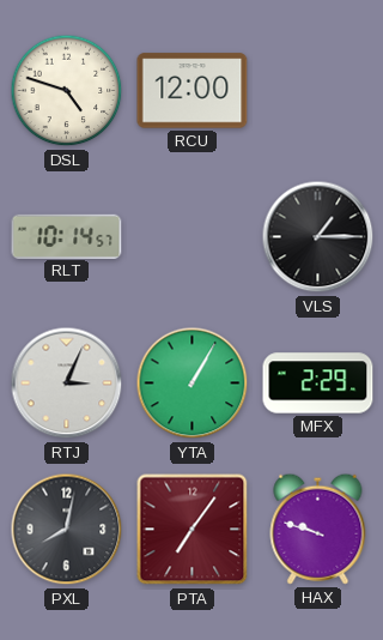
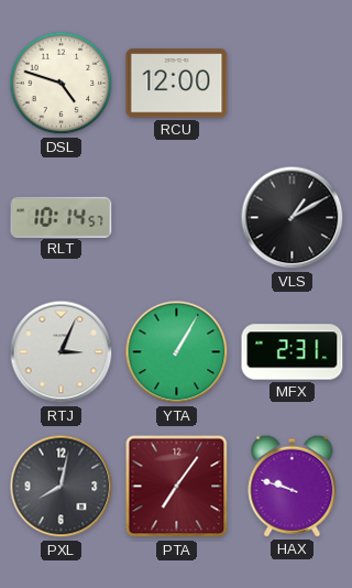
VLS: 1:15 -> 1:10 (293, 218)
MFX: 2:29 -> 2:31 (293, 352)
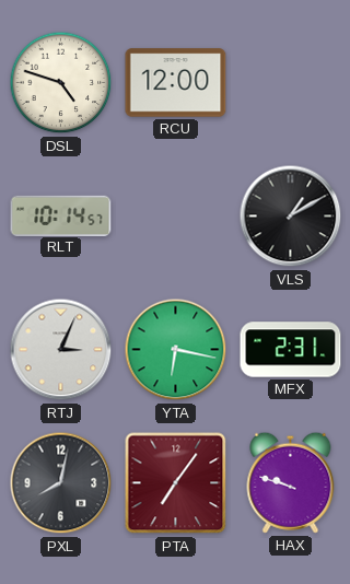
YTA: 1:05 -> 6:17 (176, 350)
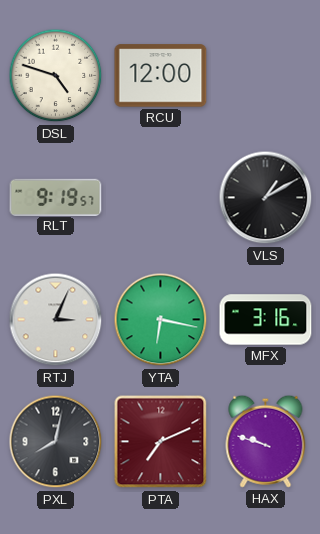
RLT: 10:14 -> 9:19 (56, 197)
MFX: 2:31 -> 3:16 (266, 320)
PTA: 7:06 -> 7:11 (161, 442)
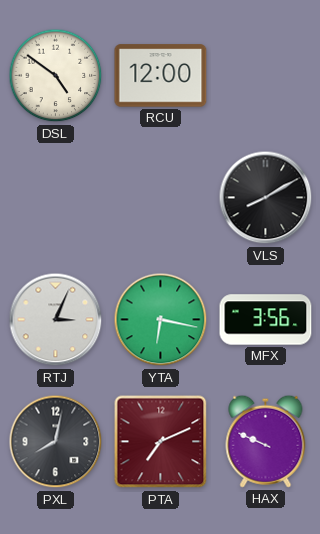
DSL: 4:48 -> 4:51 (56, 76)
RLT: 9:19 -> none (56, 197)
VLS: 1:10 -> 8:10 (266, 198)
MFX: 3:16 -> 3:56 (266, 320)
HAX: 9:48 -> 9:49 (266, 441)
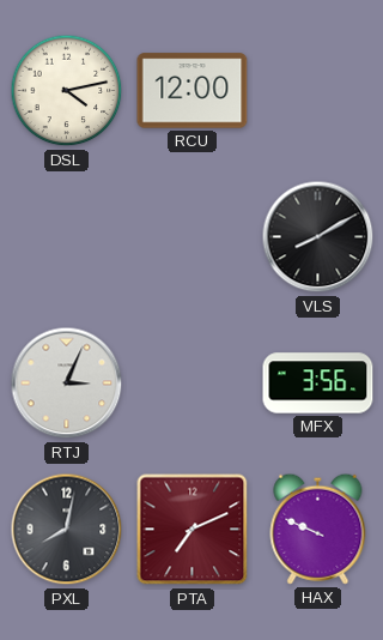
DSL: 4:51 -> 4:13 (67, 91)
YTA: 6:17 -> none (161, 320)
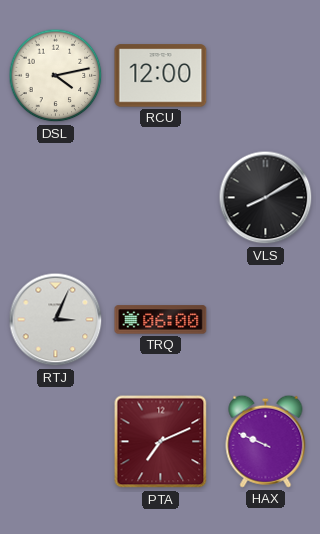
TRQ: none -> 06:00 (161, 320)
MFX: 3:56 -> none (318, 384)
PXL: 8:02 -> none (67, 530)
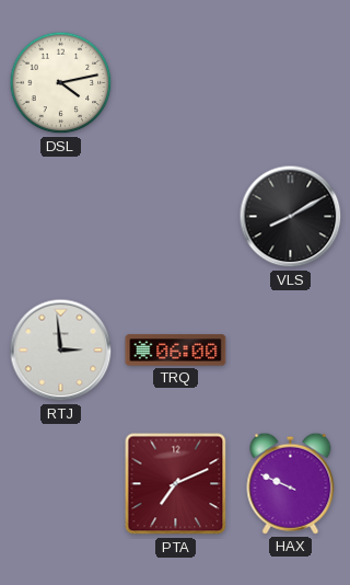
RCU: 12:00 -> none (161, 76)
RTJ: 3:04 -> 2:59 (61, 351)
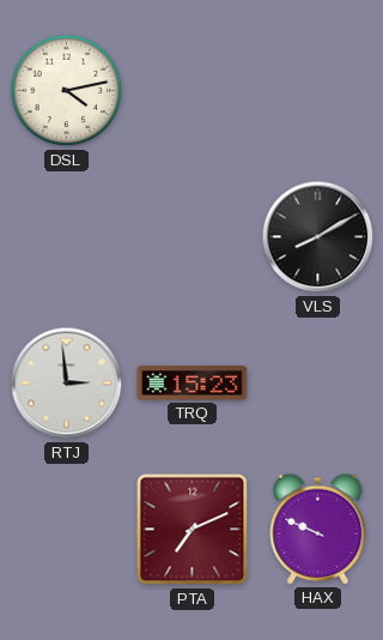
TRQ: 06:00 -> 15:23 (193, 384)
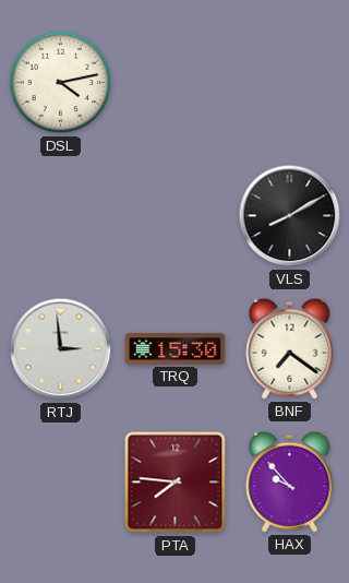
TRQ: 15:23 -> 15:30 (176, 349)
BNF: none -> 7:21 (290, 348)
PTA: 7:11 -> 7:46 (176, 483)
HAX: 9:49 -> 9:53 (290, 481)
